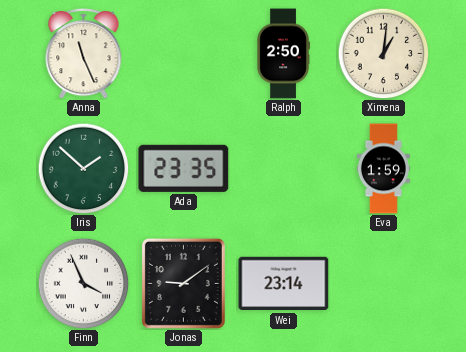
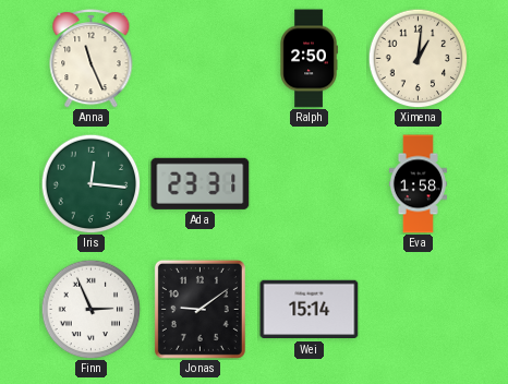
Iris: 1:52 -> 12:16 (90, 183)
Ada: 23:35 -> 23:31 (201, 183)
Eva: 1:59 -> 1:58 (418, 184)
Finn: 3:56 -> 2:56 (90, 309)
Wei: 23:14 -> 15:14 (310, 310)
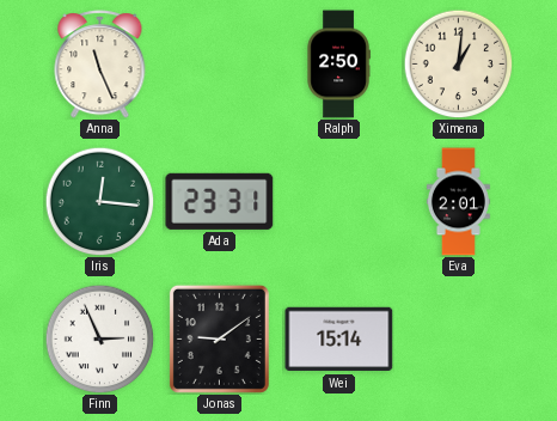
Eva: 1:58 -> 2:01 (458, 202)
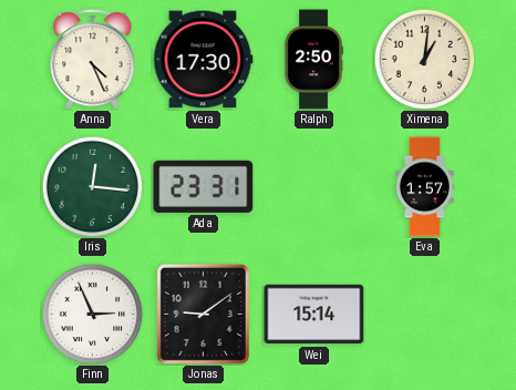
Anna: 11:26 -> 4:26 (93, 60)
Vera: none -> 17:30 (204, 60)
Eva: 2:01 -> 1:57 (424, 187)
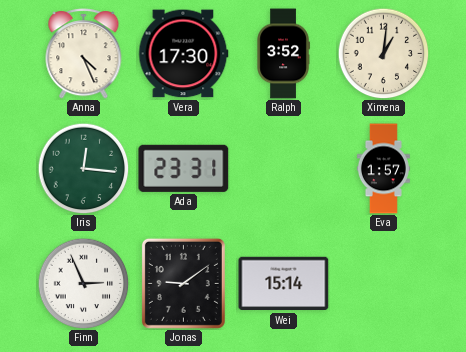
Ralph: 2:50 -> 3:52 (283, 54)
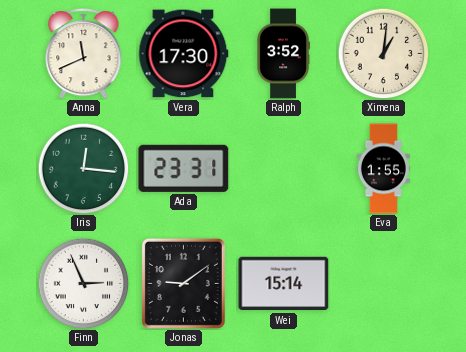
Anna: 4:26 -> 11:41 (84, 54)
Eva: 1:57 -> 1:55 (383, 169)
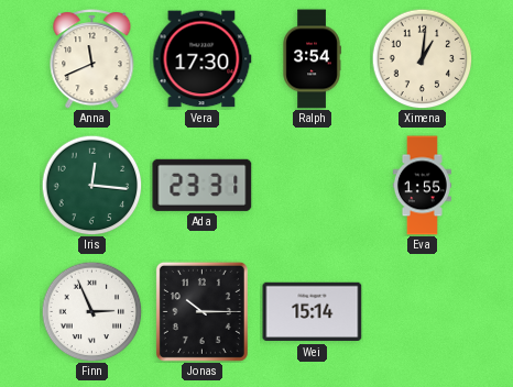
Ralph: 3:52 -> 3:54 (312, 59)
Jonas: 9:09 -> 10:15 (201, 311)
